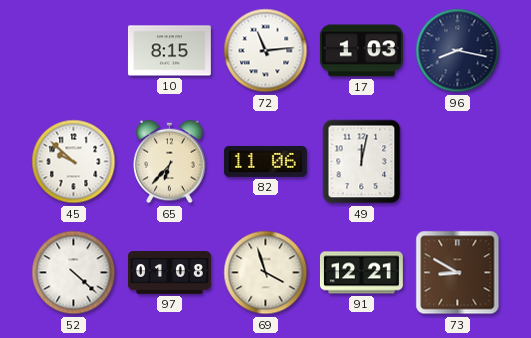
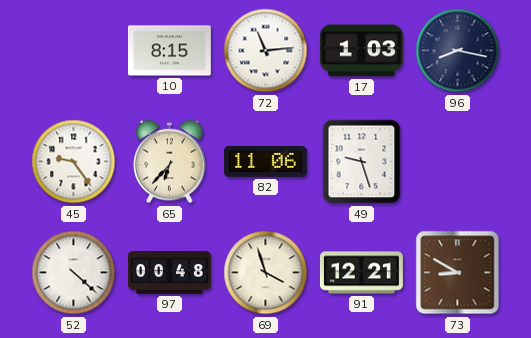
45: 9:52 -> 9:24 (74, 162)
49: 12:02 -> 9:27 (362, 162)
97: 01:08 -> 00:48 (170, 273)
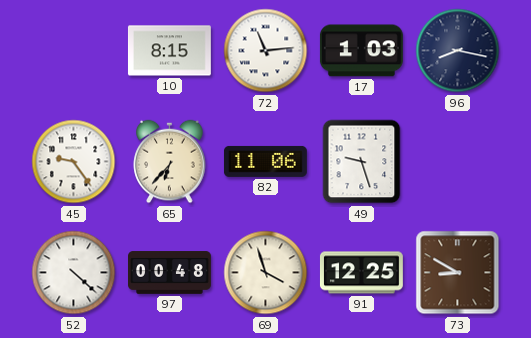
91: 12:21 -> 12:25 (362, 273)
